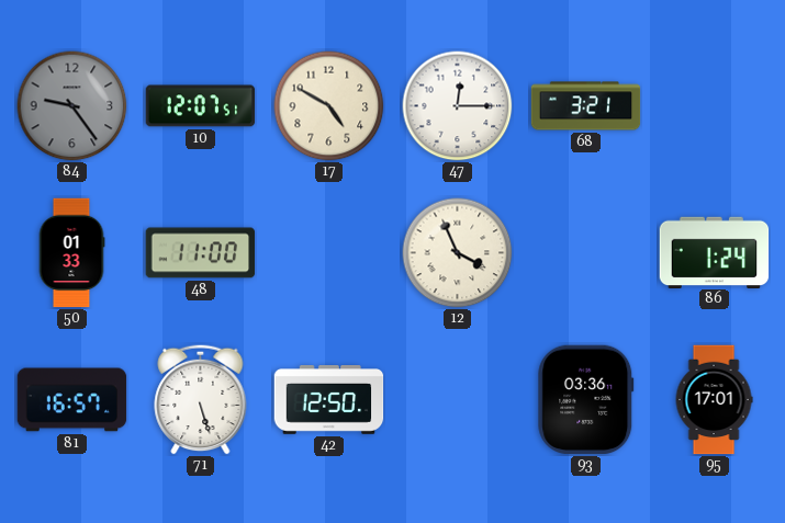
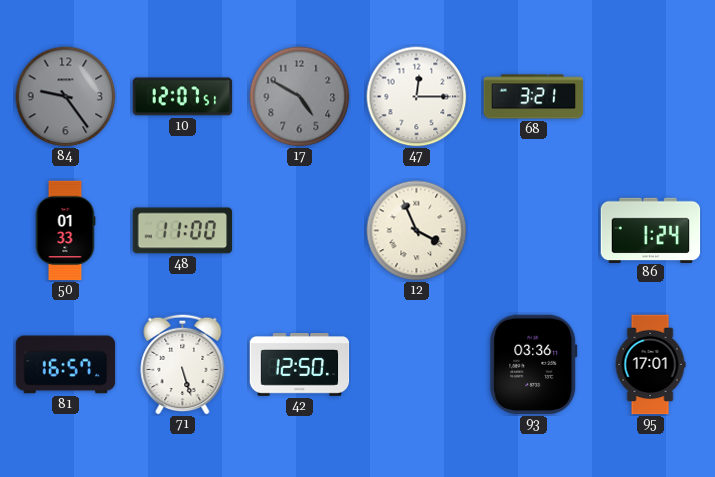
17 dial: cream -> grey (300, 97)
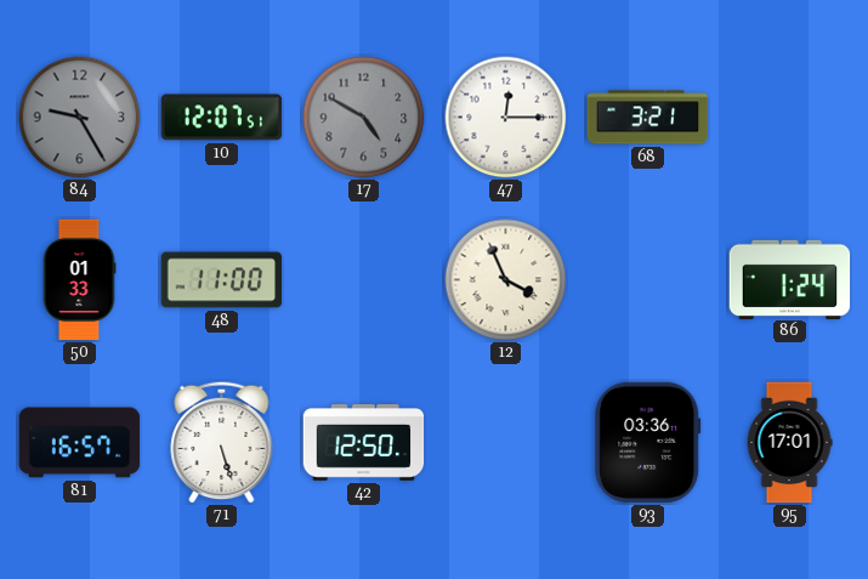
84: 9:24 -> 9:25 (80, 118)
